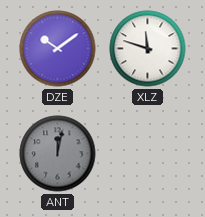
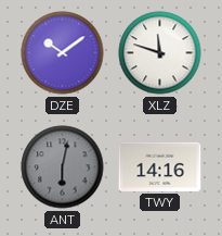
ANT: 12:02 -> 6:02 (63, 167)
TWY: none -> 14:16 (160, 166)
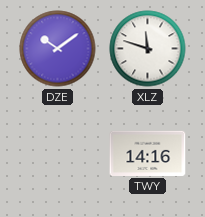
ANT: 6:02 -> none (63, 167)
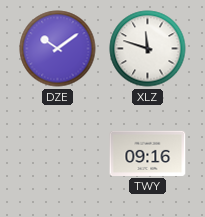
TWY: 14:16 -> 09:16 (148, 153)
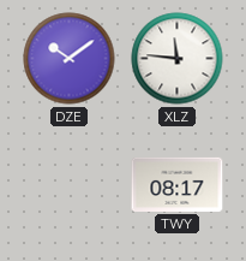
XLZ: 11:48 -> 11:46 (178, 59)
TWY: 09:16 -> 08:17 (178, 184)
